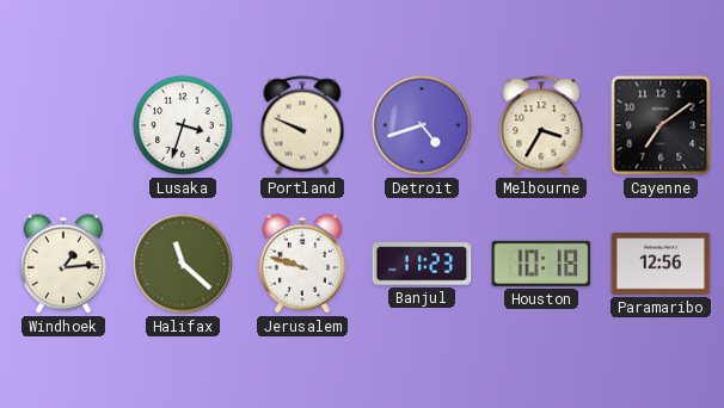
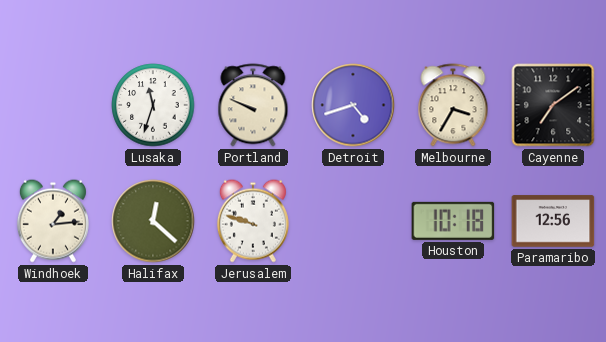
Lusaka: 3:33 -> 11:33 (153, 105)
Halifax: 11:22 -> 12:22 (153, 221)
Banjul: 11:23 -> none (422, 264)
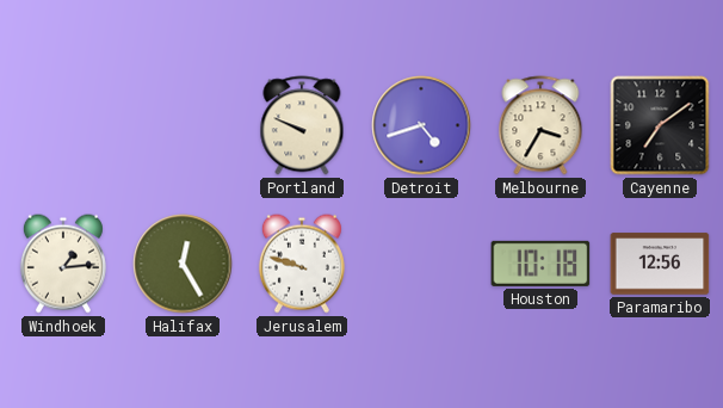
Lusaka: 11:33 -> none (153, 105)
Halifax: 12:22 -> 12:25 (183, 264)
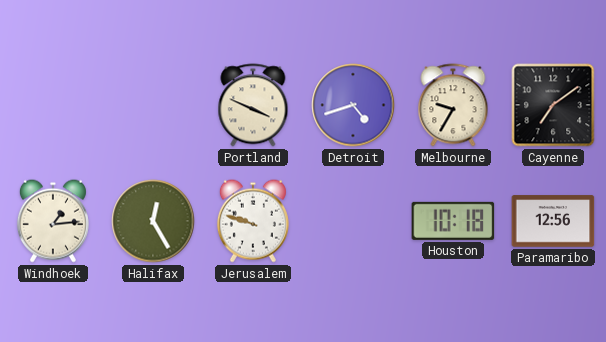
Portland: 9:49 -> 3:49 (253, 105)
Melbourne: 3:35 -> 9:35 (453, 105)
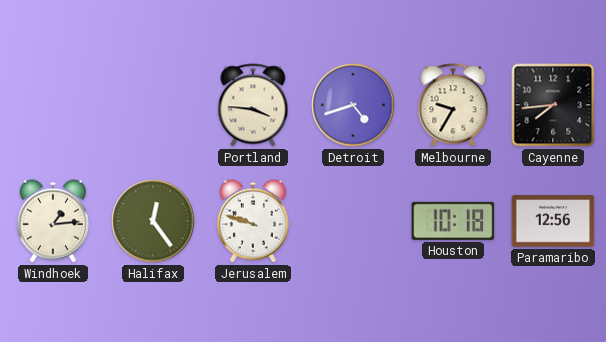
Portland: 3:49 -> 3:46 (253, 105)
Cayenne: 7:09 -> 7:44 (553, 105)
Halifax: 12:25 -> 12:24 (153, 221)
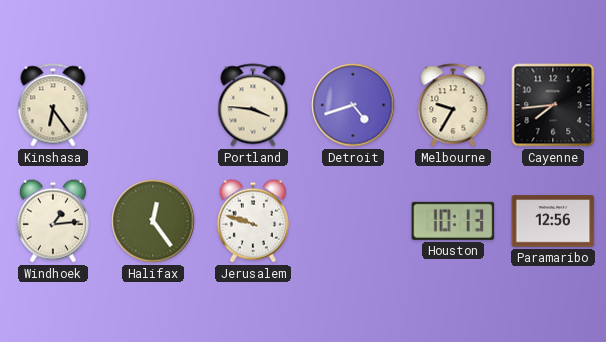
Kinshasa: none -> 6:24 (53, 105)
Houston: 10:18 -> 10:13 (453, 221)
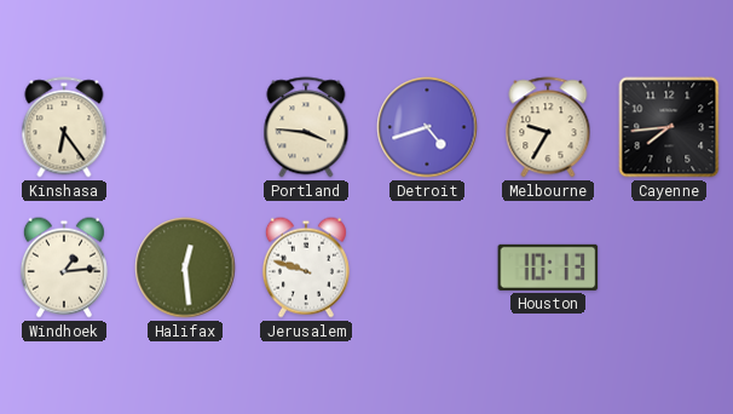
Halifax: 12:24 -> 12:29 (185, 268)
Paramaribo: 12:56 -> none (553, 221)
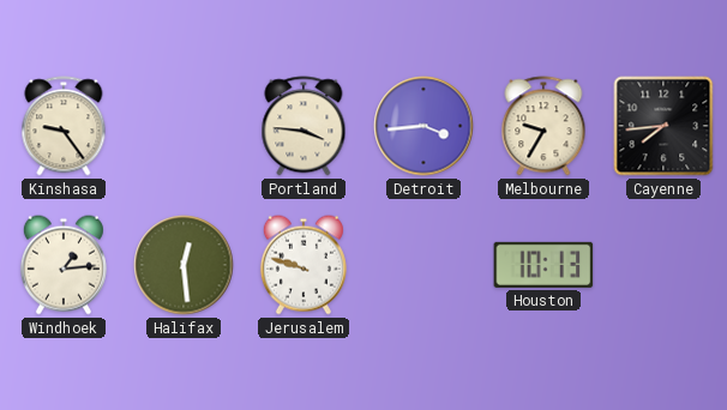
Kinshasa: 6:24 -> 9:24 (64, 126)
Detroit: 4:42 -> 3:44 (423, 126)
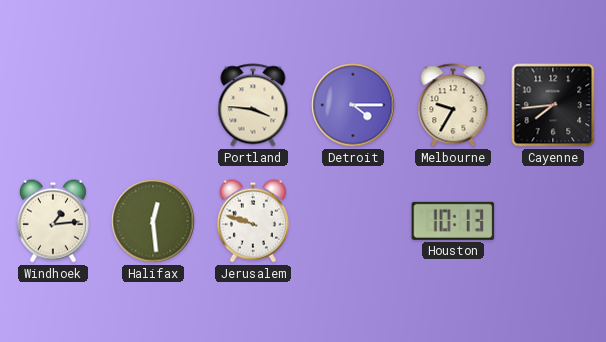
Kinshasa: 9:24 -> none (64, 126)
Detroit: 3:44 -> 4:15 (353, 105)
